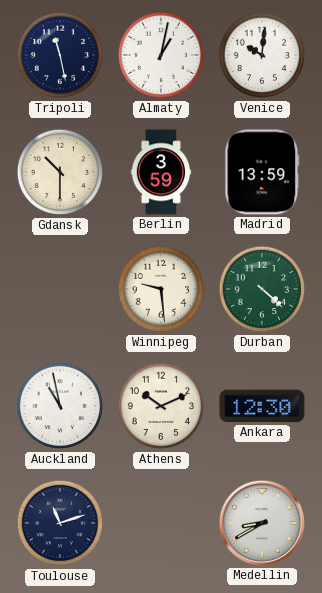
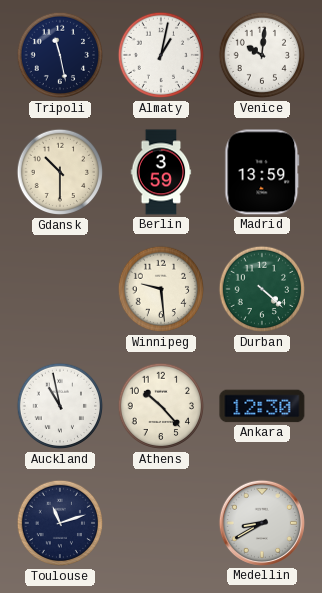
Athens: 10:11 -> 10:23 (161, 406)
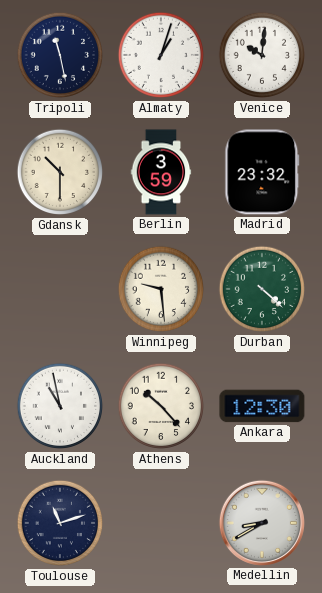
Almaty: 1:02 -> 1:03 (161, 55)
Madrid: 13:59 -> 23:32 (262, 172)
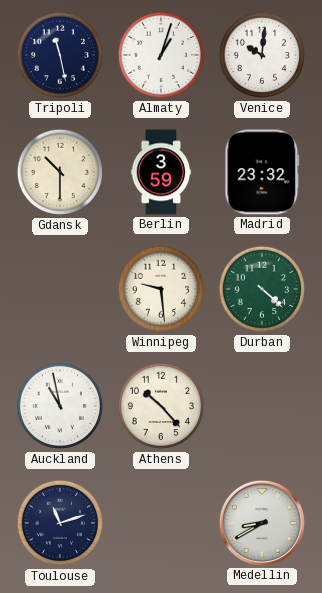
Ankara: 12:30 -> none (262, 406)
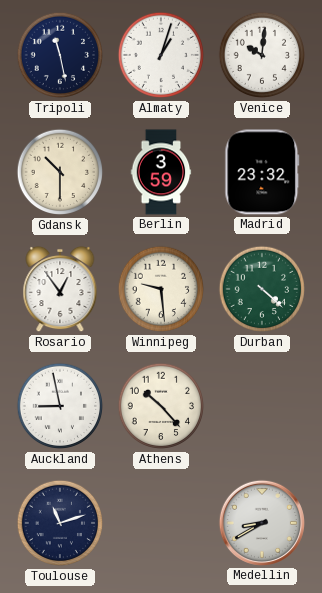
Rosario: none -> 12:54 (60, 289)
Auckland: 10:58 -> 8:58 (60, 406)
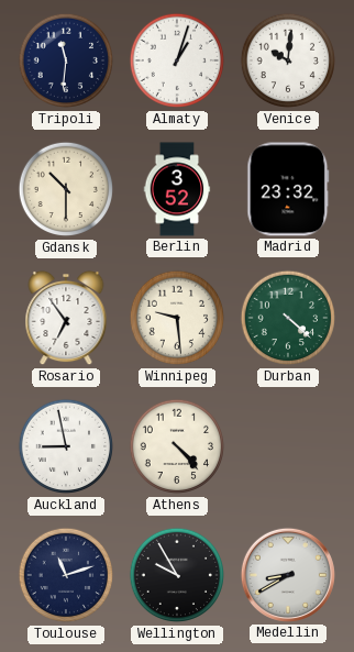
Tripoli: 11:28 -> 11:31 (66, 60)
Berlin: 3:59 -> 3:52 (177, 189)
Rosario: 12:54 -> 6:54 (66, 318)
Athens: 10:23 -> 4:23 (177, 446)
Wellington: none -> 9:55 (177, 575)
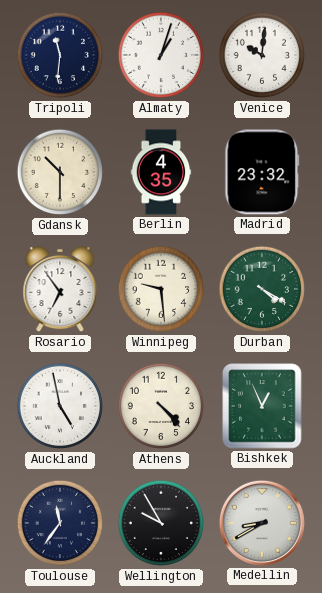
Berlin: 3:52 -> 4:35 (161, 172)
Durban: 4:22 -> 4:20 (262, 289)
Auckland: 8:58 -> 4:58 (60, 406)
Bishkek: none -> 12:56 (262, 406)
Toulouse: 11:12 -> 11:36 (60, 523)
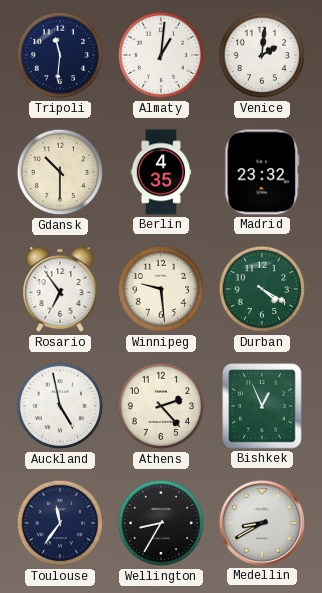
Almaty: 1:03 -> 1:01 (161, 55)
Venice: 10:01 -> 2:01 (262, 55)
Athens: 4:23 -> 2:23 (161, 406)
Wellington: 9:55 -> 8:35 (161, 523)
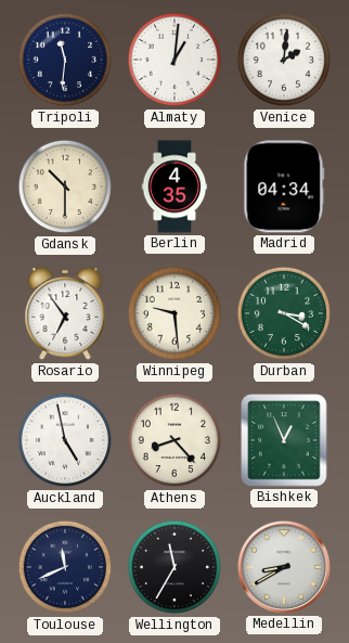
Madrid: 23:32 -> 04:34 (284, 187)
Durban: 4:20 -> 3:20 (284, 313)
Athens: 2:23 -> 8:23 (174, 440)
Toulouse: 11:36 -> 11:41 (65, 567)
Wellington: 8:35 -> 11:35 (174, 567)
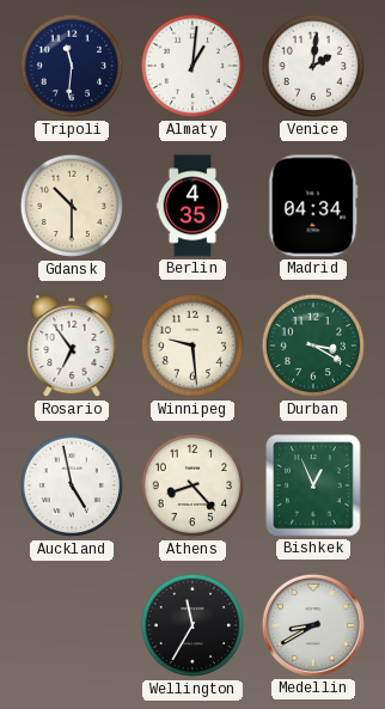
Toulouse: 11:41 -> none (65, 567)
